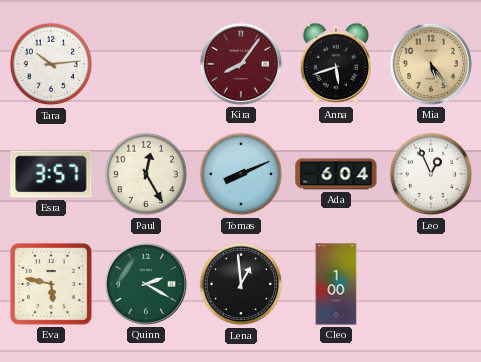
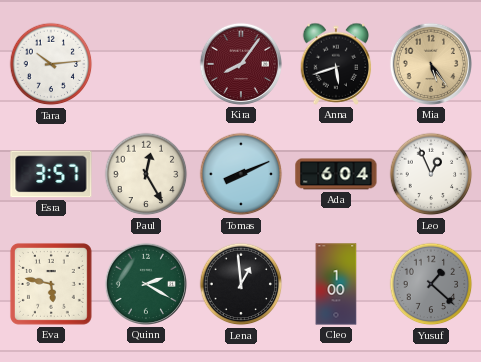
Yusuf: none -> 1:22 (431, 284)
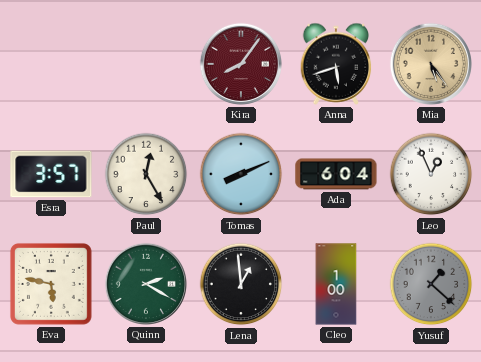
Tara: 10:14 -> none (51, 64)
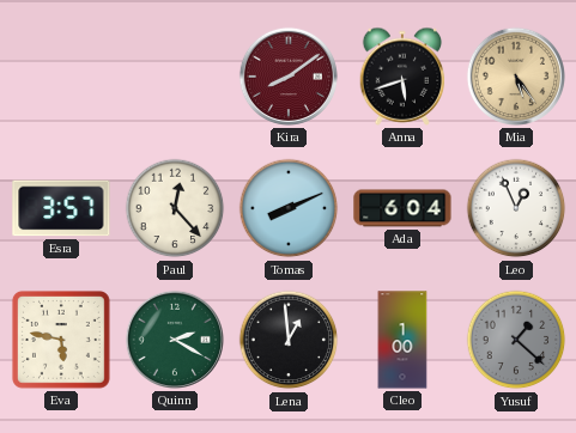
Kira: 8:06 -> 8:09 (289, 77)
Paul: 12:25 -> 12:23 (175, 208)
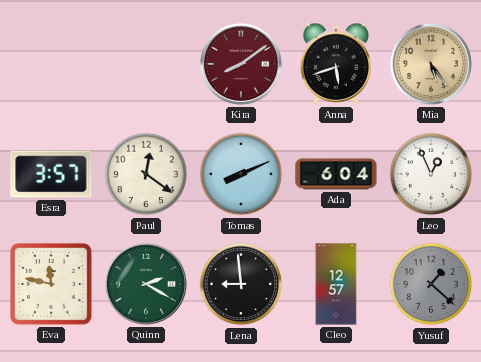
Paul: 12:23 -> 12:21 (146, 174)
Eva: 5:47 -> 11:47 (51, 284)
Lena: 12:59 -> 8:59 (241, 284)
Cleo: 1:00 -> 12:57 (336, 284)
